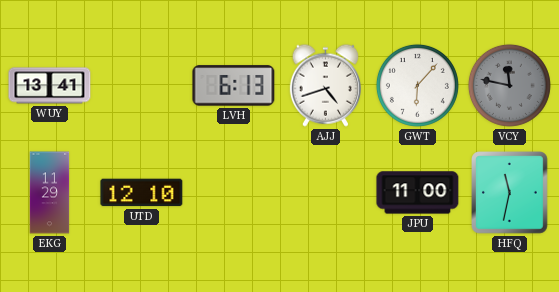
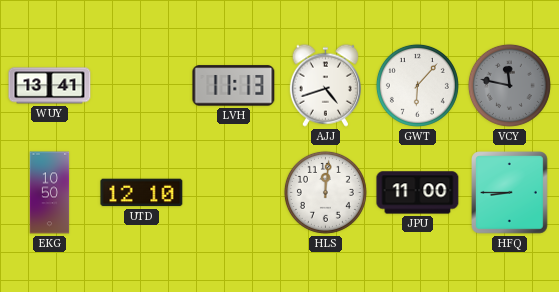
LVH: 6:13 -> 11:13 (234, 86)
EKG: 11:29 -> 10:50 (50, 193)
HLS: none -> 12:01 (325, 192)
HFQ: 11:32 -> 8:45 (510, 193)
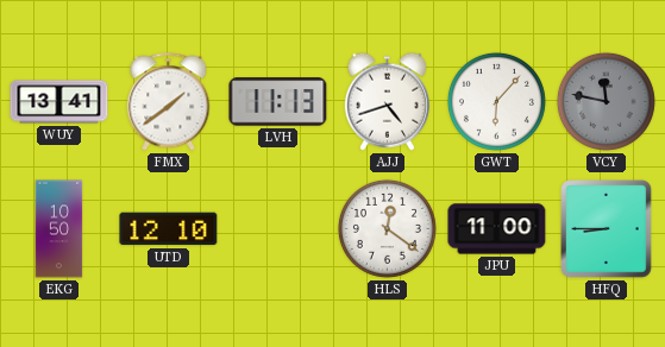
FMX: none -> 1:39 (169, 102)
HLS: 12:01 -> 12:21 (387, 228)
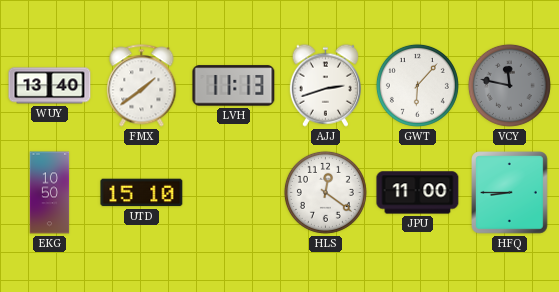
WUY: 13:41 -> 13:40 (50, 86)
AJJ: 4:42 -> 2:42 (325, 85)
UTD: 12:10 -> 15:10 (142, 193)
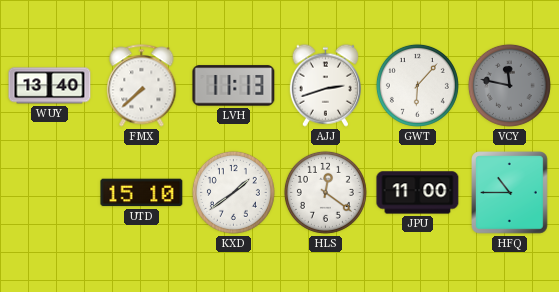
FMX: 1:39 -> 7:38 (142, 86)
EKG: 10:50 -> none (50, 193)
KXD: none -> 1:39 (233, 192)
HFQ: 8:45 -> 10:45 (510, 193)
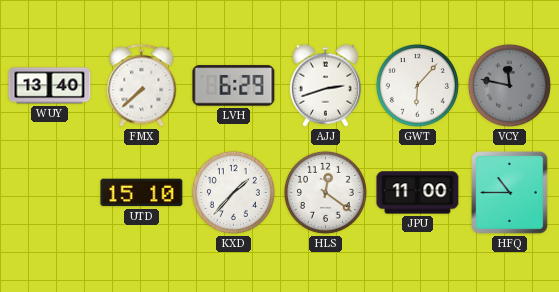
LVH: 11:13 -> 6:29 (234, 86)
KXD: 1:39 -> 1:37 (233, 192)
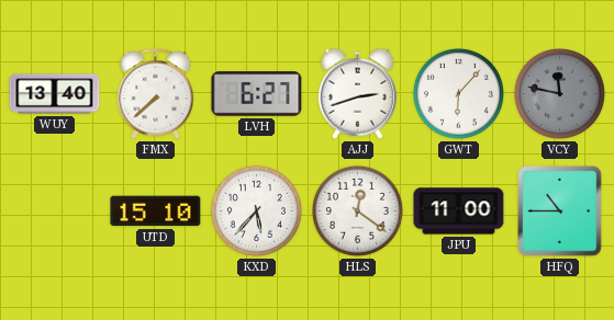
LVH: 6:29 -> 6:27 (257, 94)
KXD: 1:37 -> 5:37 (256, 210)
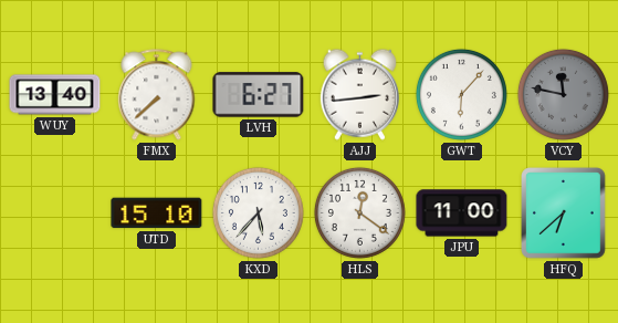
AJJ: 2:42 -> 2:44 (359, 94)
HFQ: 10:45 -> 6:38 (564, 213)
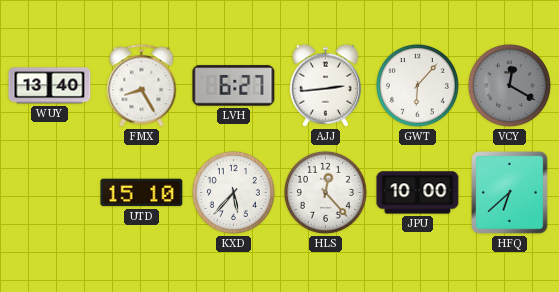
FMX: 7:38 -> 8:25 (142, 86)
VCY: 11:47 -> 12:20 (509, 85)
HLS: 12:21 -> 12:23 (325, 192)
JPU: 11:00 -> 10:00 (418, 193)
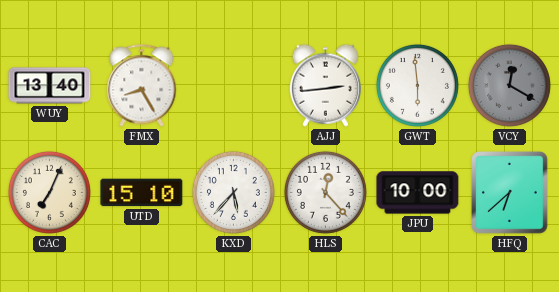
LVH: 6:27 -> none (234, 86)
GWT: 6:07 -> 5:59 (417, 85)
CAC: none -> 7:04 (49, 192)
